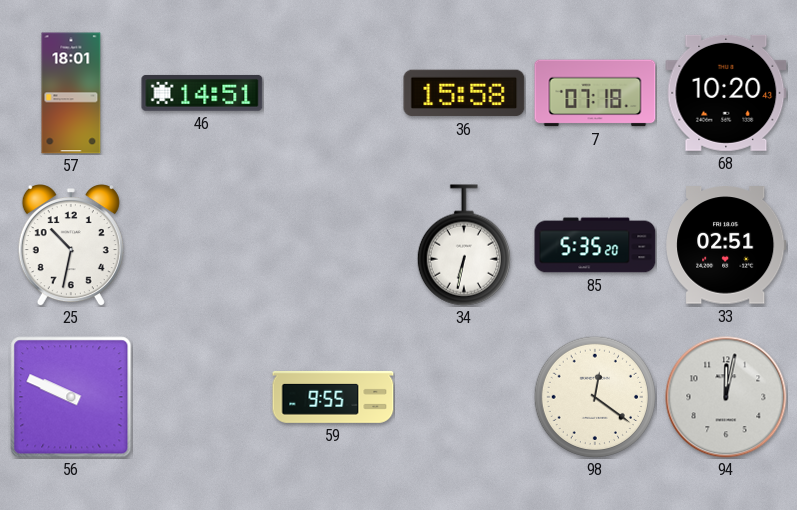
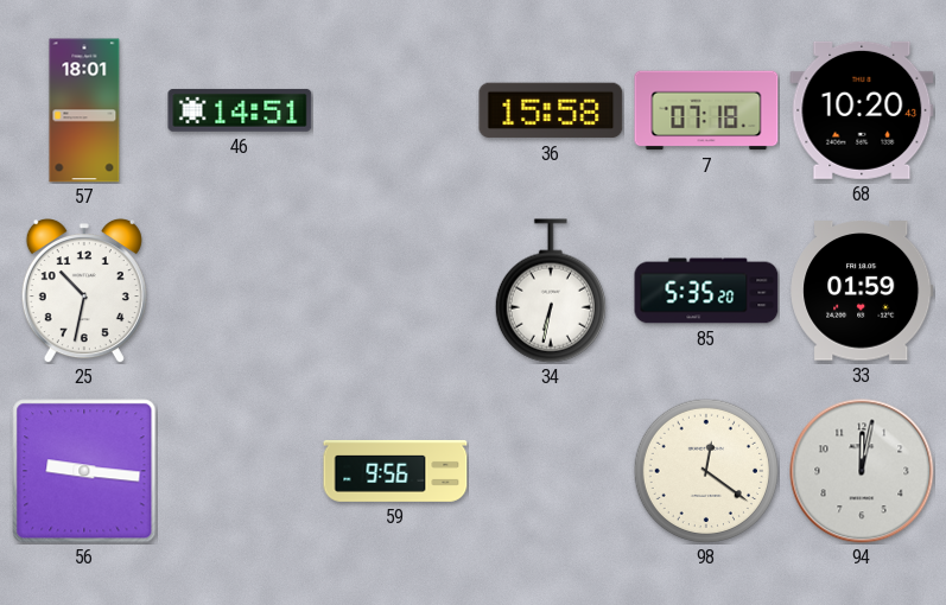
33: 02:51 -> 01:59 (862, 291)
56: 9:49 -> 9:16 (84, 471)
59: 9:55 -> 9:56 (395, 471)
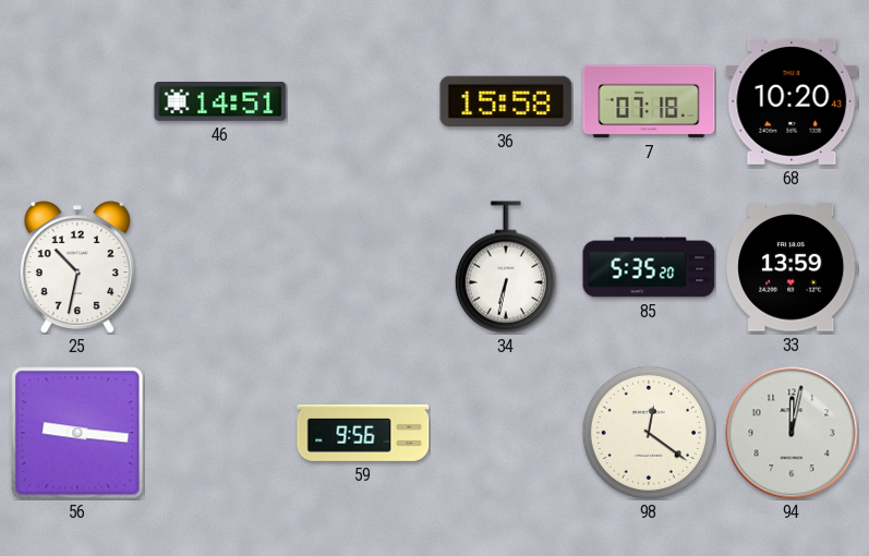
57: 18:01 -> none (84, 110)
33: 01:59 -> 13:59 (792, 267)
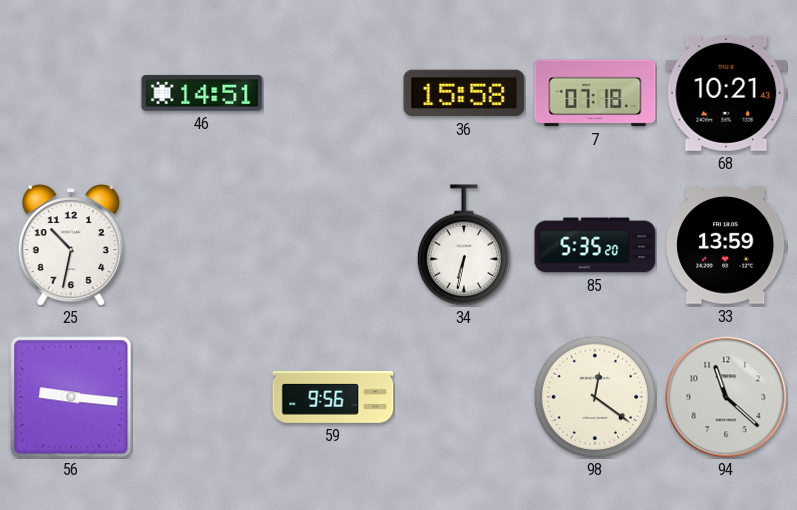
68: 10:20 -> 10:21 (726, 93)
94: 12:02 -> 11:22 (726, 397)
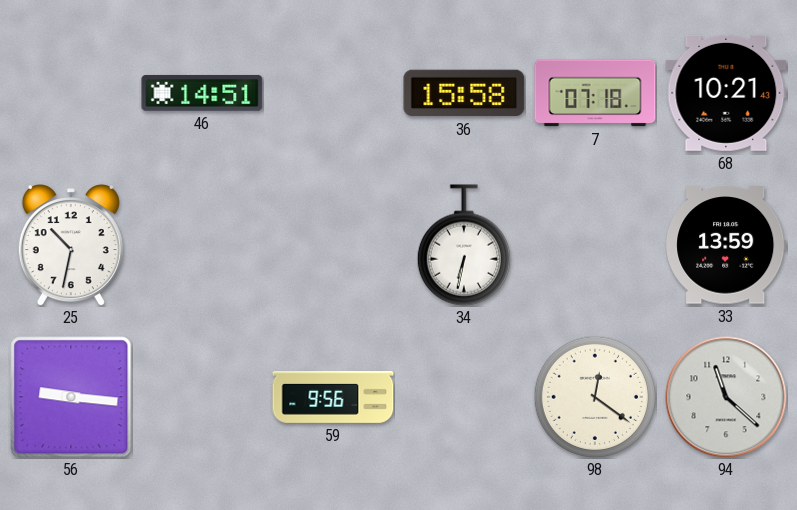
85: 5:35 -> none (595, 245)
